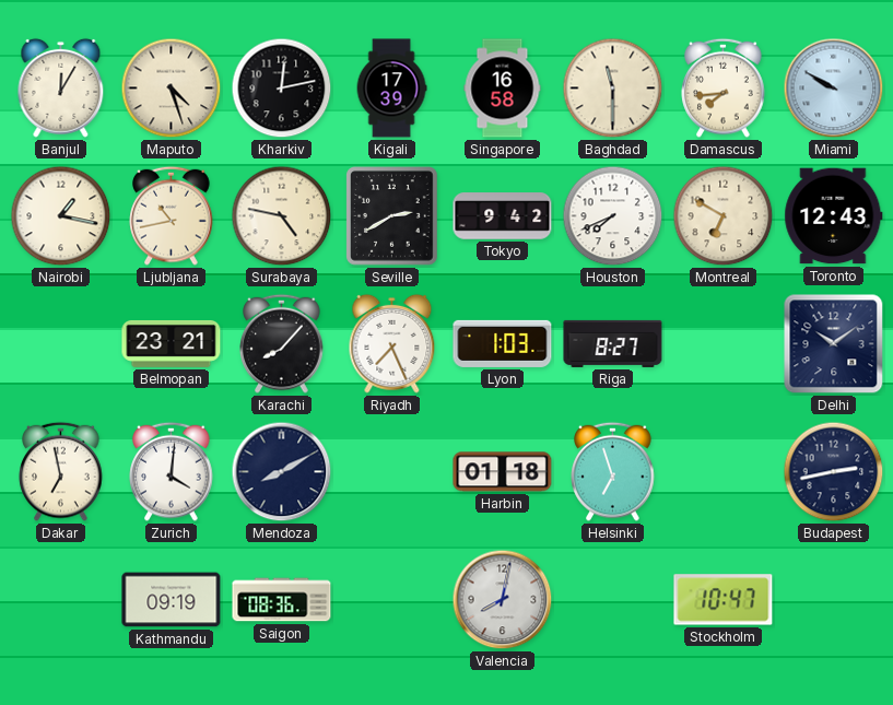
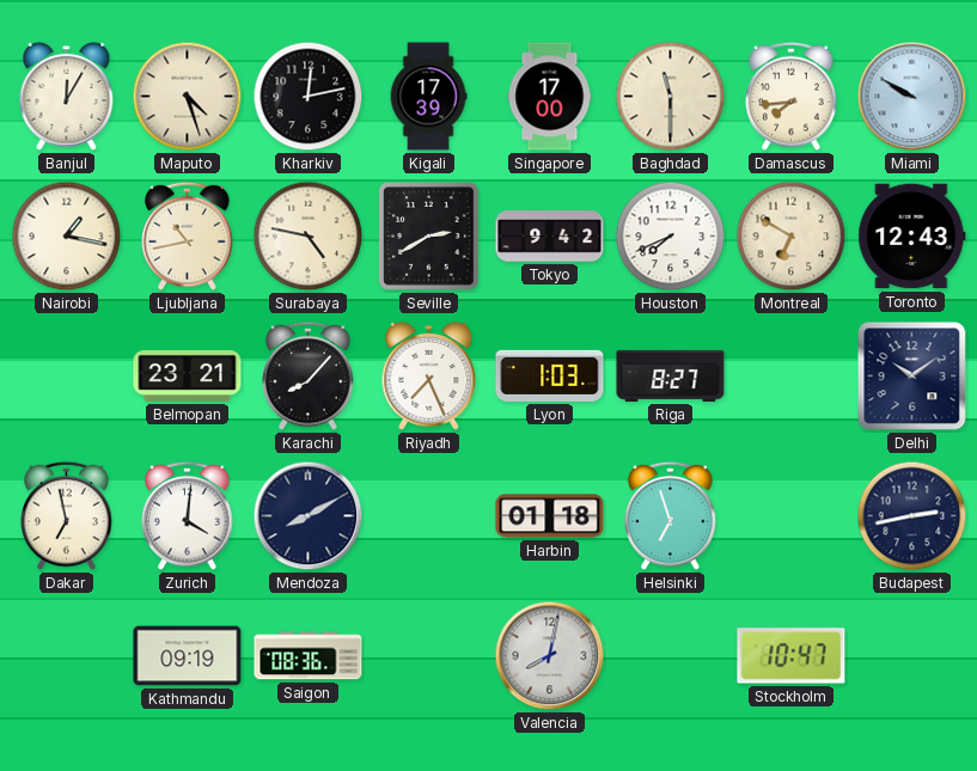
Singapore: 16:58 -> 17:00 (550, 97)
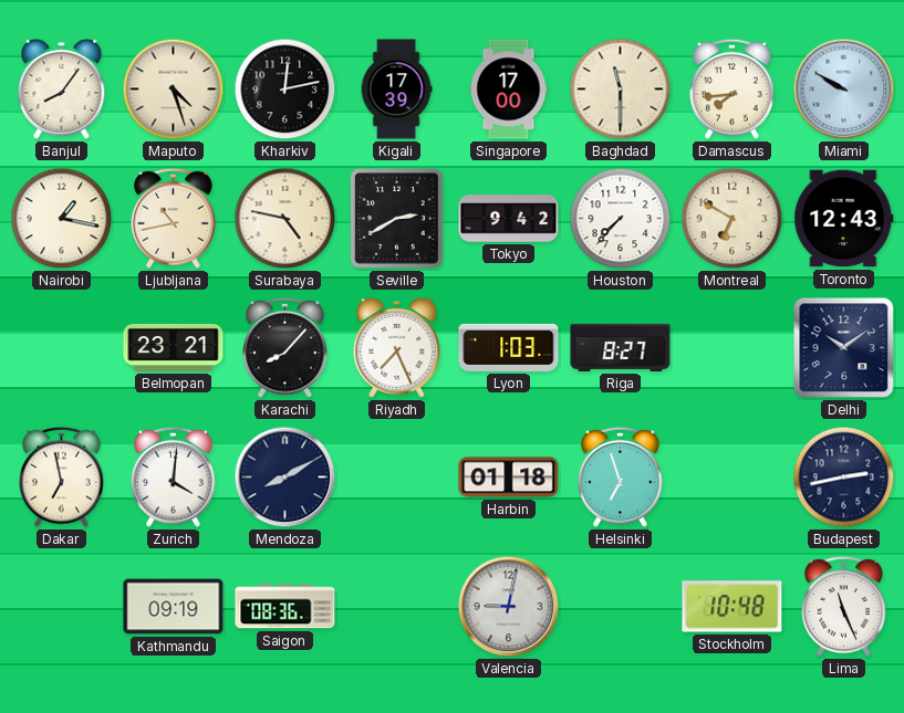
Banjul: 12:05 -> 8:06 (62, 88)
Houston: 7:41 -> 7:37 (621, 219)
Valencia: 8:02 -> 9:02 (509, 607)
Stockholm: 10:47 -> 10:48 (732, 607)
Lima: none -> 11:26 (844, 606)
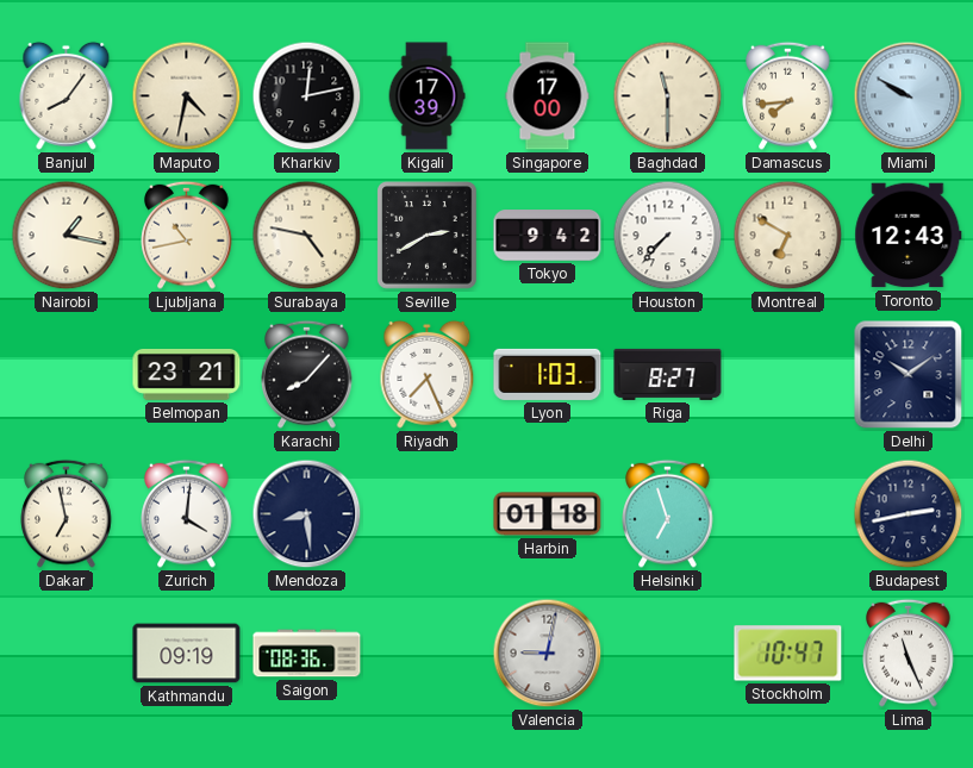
Maputo: 4:27 -> 4:32 (187, 96)
Mendoza: 8:10 -> 8:29 (307, 514)
Stockholm: 10:48 -> 10:47 (788, 654)
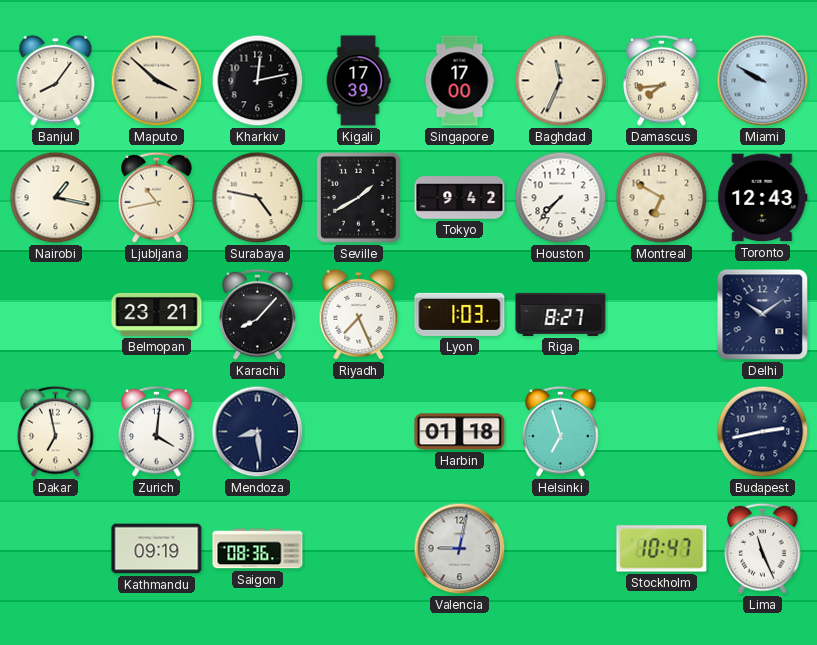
Maputo: 4:32 -> 3:52 (157, 81)
Baghdad: 11:30 -> 11:34 (561, 81)
Seville: 2:40 -> 1:40 (359, 198)
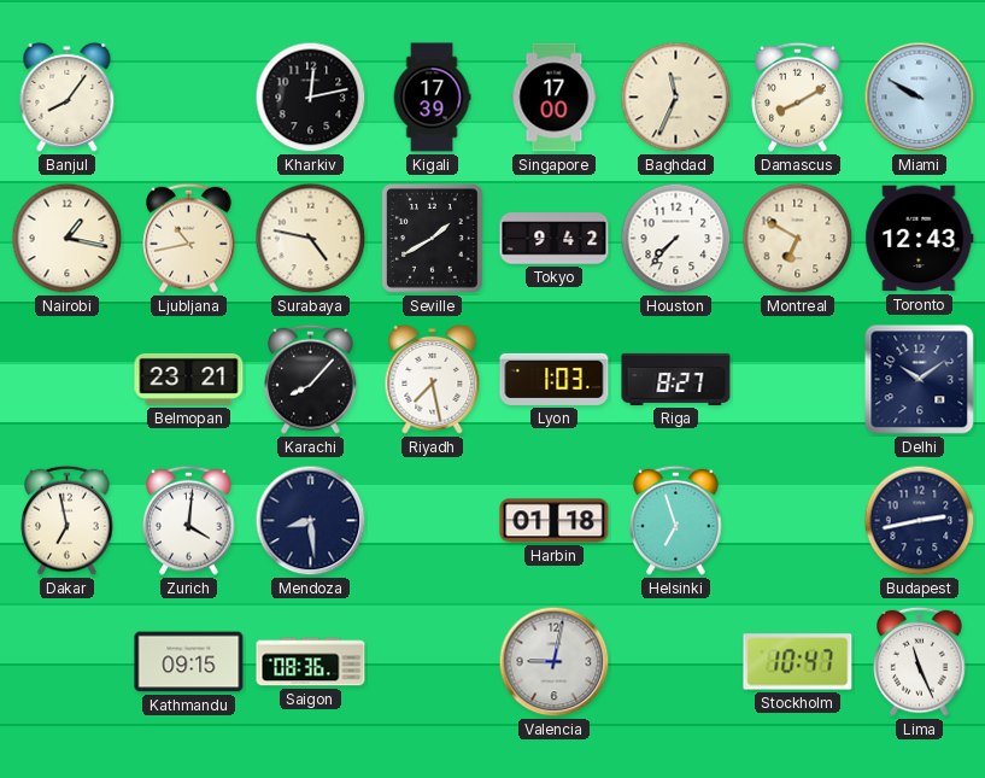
Maputo: 3:52 -> none (157, 81)
Damascus: 7:44 -> 8:10 (798, 96)
Riyadh: 7:26 -> 7:28 (433, 379)
Kathmandu: 09:19 -> 09:15 (189, 662)
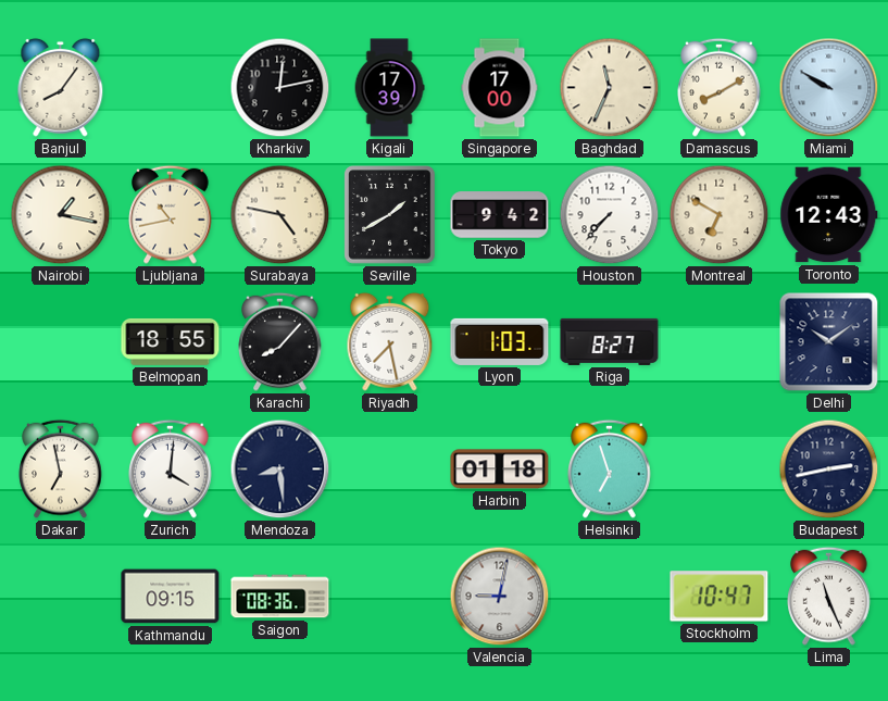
Belmopan: 23:21 -> 18:55 (171, 341)
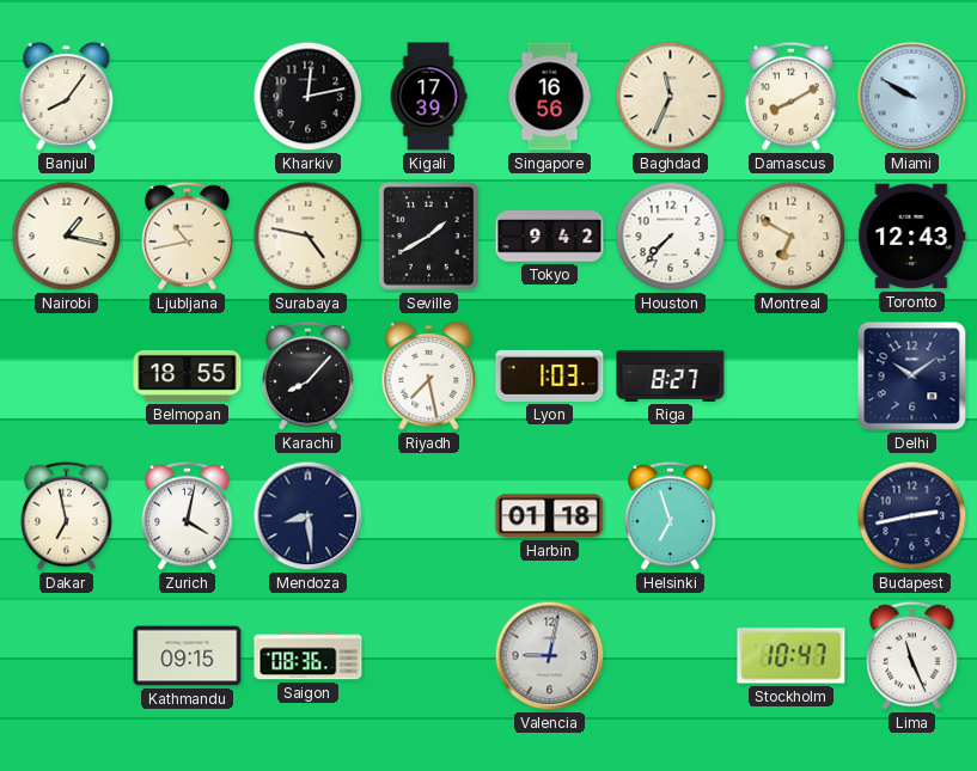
Singapore: 17:00 -> 16:56 (550, 97)
Zurich: 4:01 -> 4:02 (188, 515)
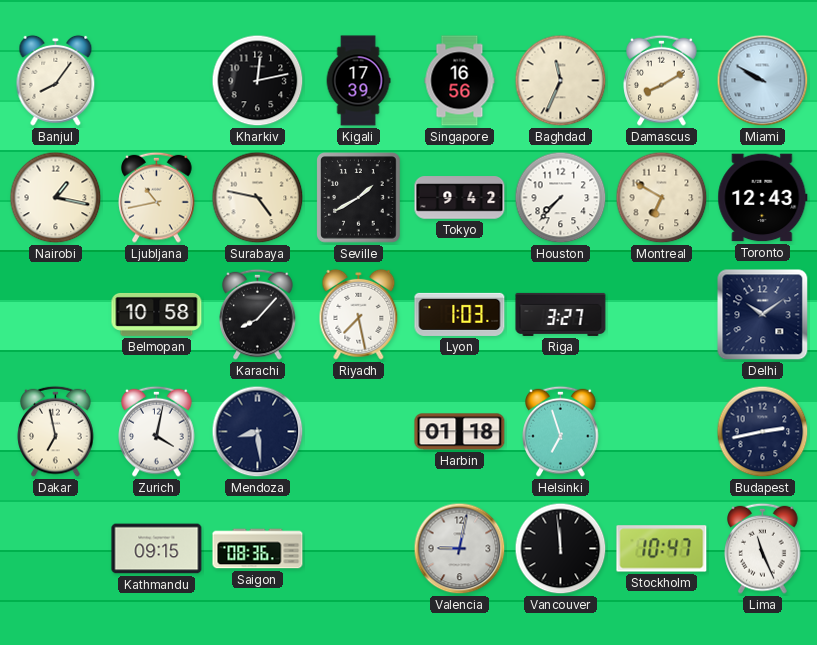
Belmopan: 18:55 -> 10:58 (157, 314)
Riga: 8:27 -> 3:27 (561, 314)
Vancouver: none -> 11:59 (561, 549)
